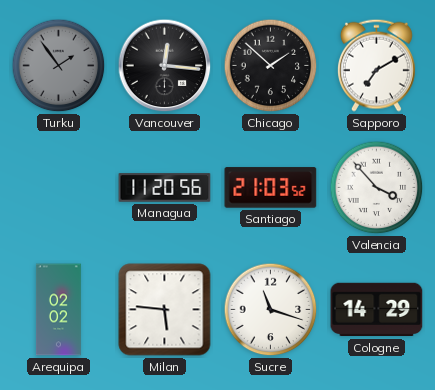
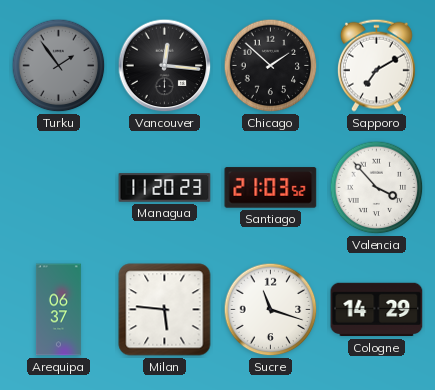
Managua: 11:20:56 -> 11:20:23 (165, 188)
Arequipa: 02:02 -> 06:37 (58, 310)
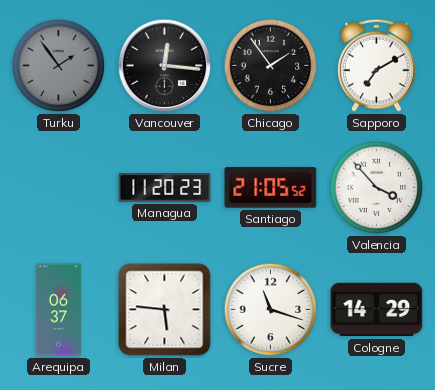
Chicago: 1:52 -> 1:54 (271, 66)
Santiago: 21:03 -> 21:05 (271, 188)
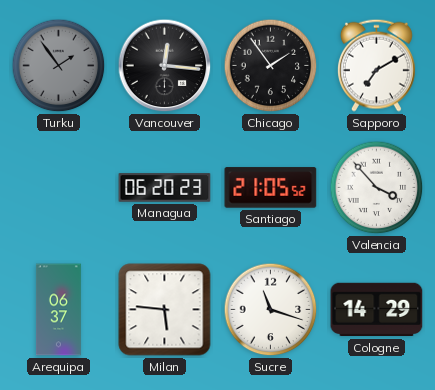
Managua: 11:20 -> 06:20 (165, 188)
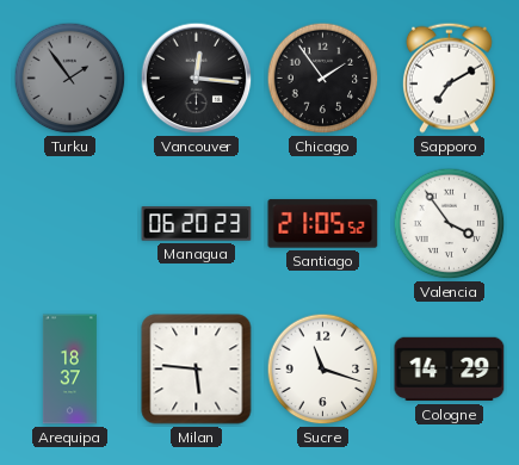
Valencia: 3:53 -> 3:54 (450, 224)
Arequipa: 06:37 -> 18:37 (69, 370)
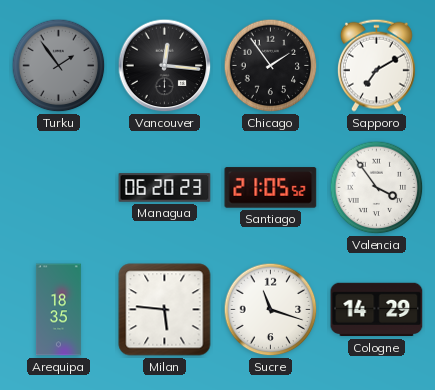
Arequipa: 18:37 -> 18:35 (58, 310)
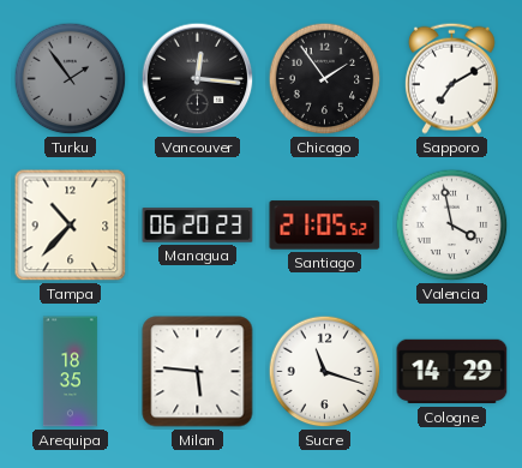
Tampa: none -> 10:37 (71, 226)
Valencia: 3:54 -> 3:58 (452, 226)
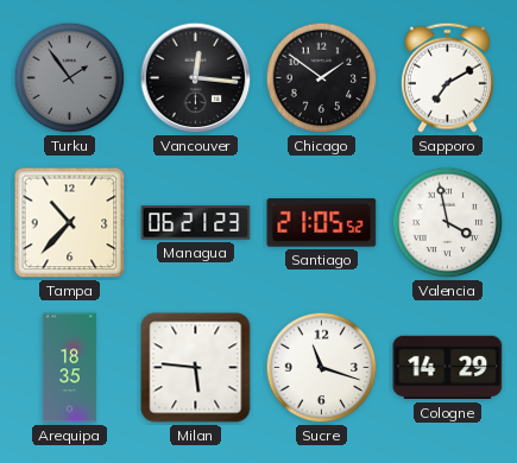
Chicago: 1:54 -> 1:51 (322, 78)
Managua: 06:20 -> 06:21 (196, 223)
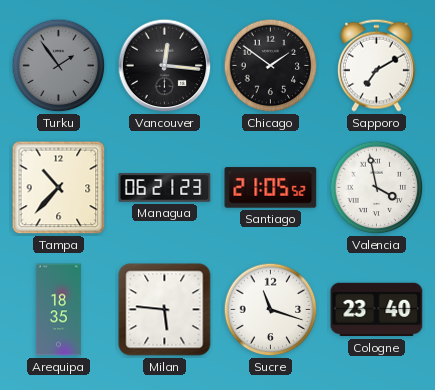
Cologne: 14:29 -> 23:40 (377, 310)
